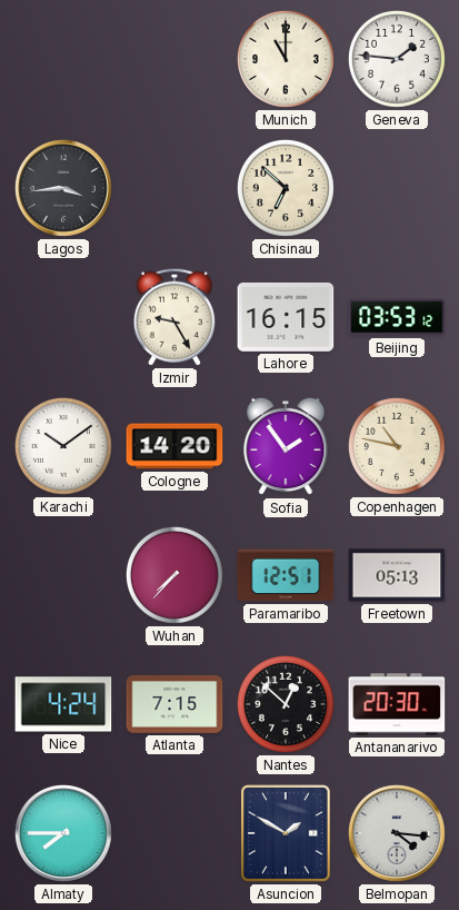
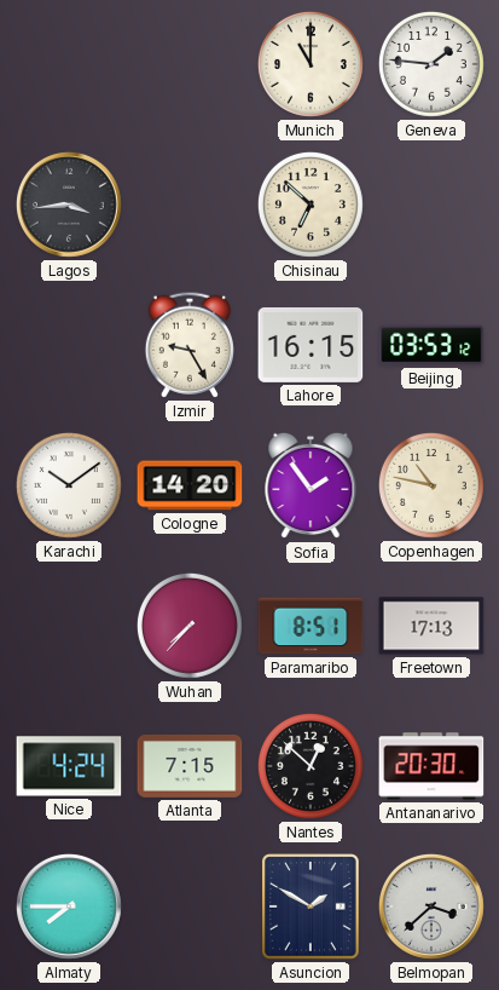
Paramaribo: 12:51 -> 8:51 (311, 626)
Freetown: 05:13 -> 17:13 (431, 626)
Belmopan: 4:16 -> 3:38 (431, 906)
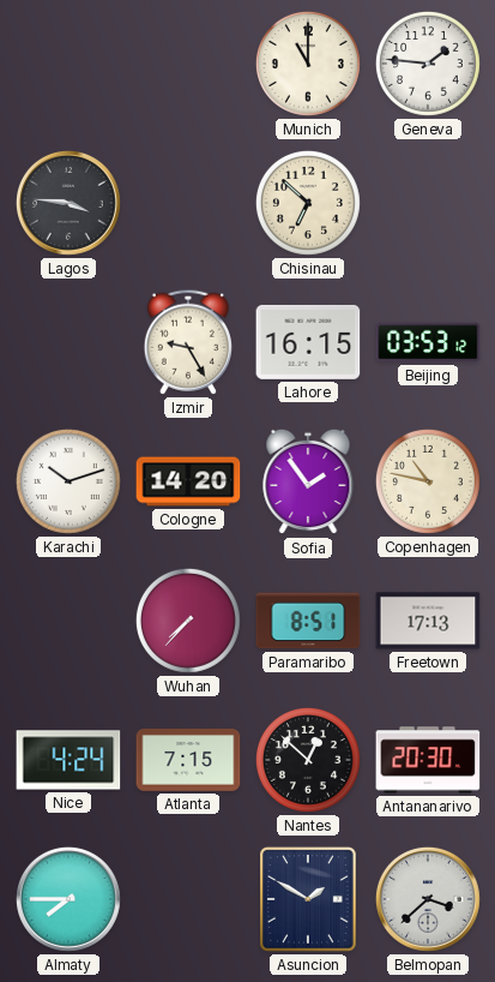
Lagos: 3:44 -> 3:46 (68, 203)
Karachi: 10:09 -> 10:12 (68, 481)
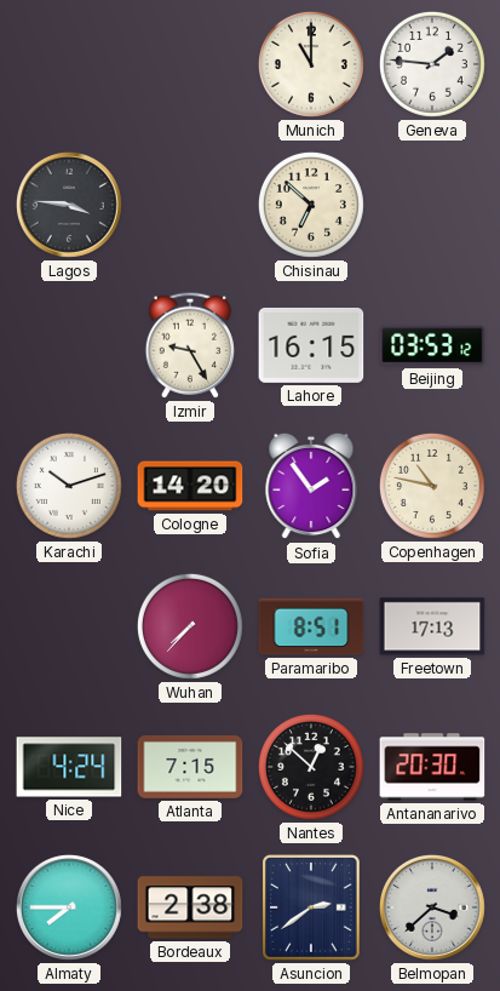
Bordeaux: none -> 2:38 (190, 907)
Asuncion: 1:50 -> 2:39 (312, 907)
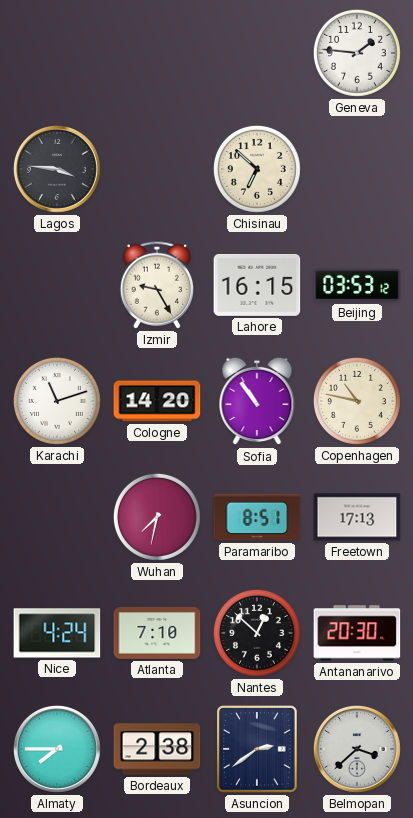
Munich: 11:00 -> none (311, 64)
Karachi: 10:12 -> 11:12 (57, 401)
Sofia: 1:54 -> 10:54 (257, 401)
Wuhan: 7:37 -> 7:32 (157, 517)
Atlanta: 7:15 -> 7:10 (157, 633)
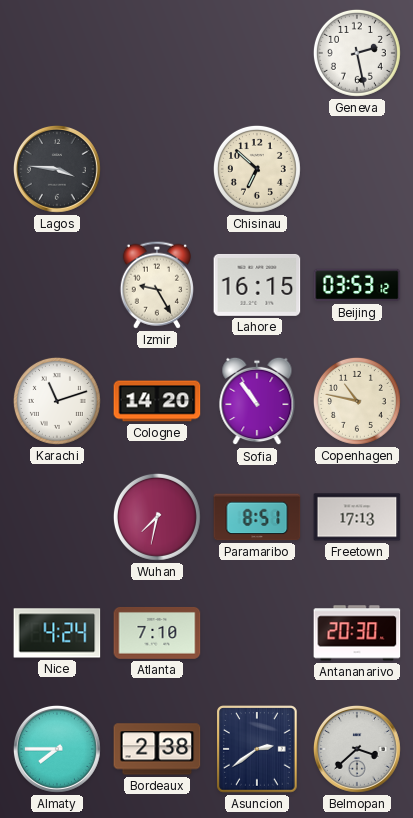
Geneva: 1:46 -> 2:28 (357, 53)
Nantes: 12:52 -> none (257, 633)
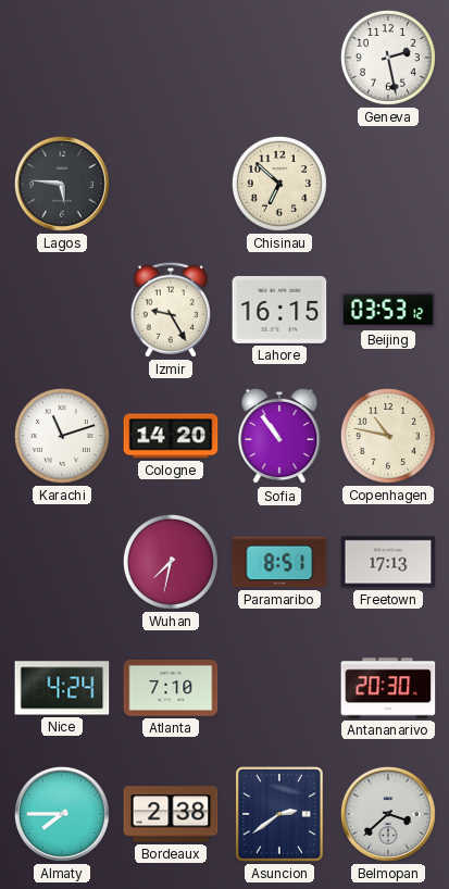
Lagos: 3:46 -> 5:46 (62, 184)
